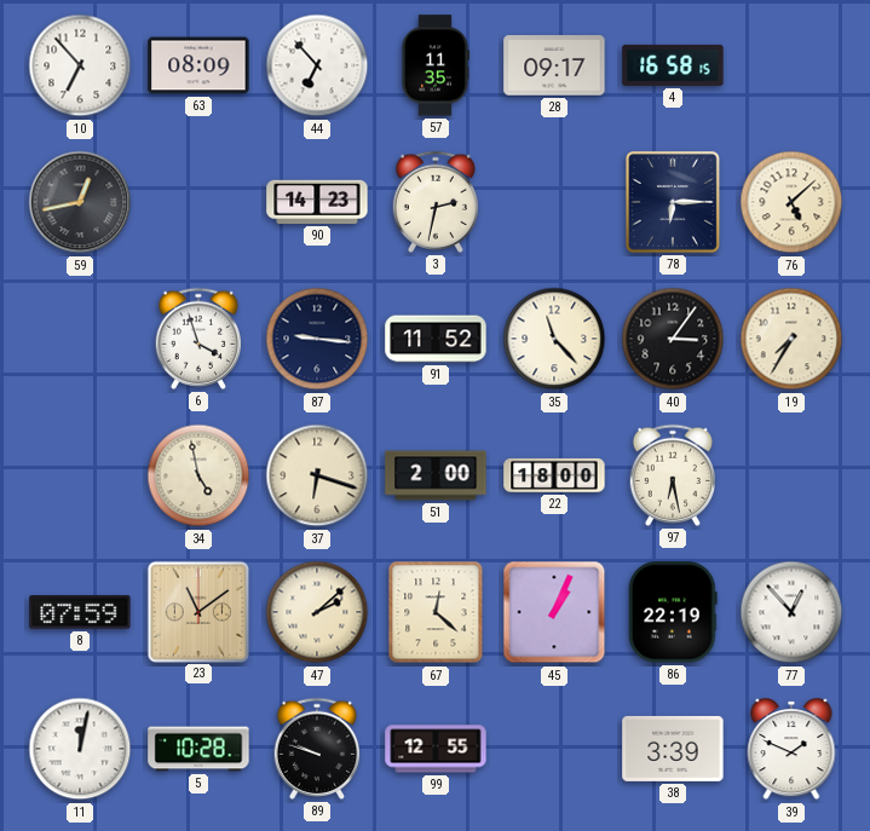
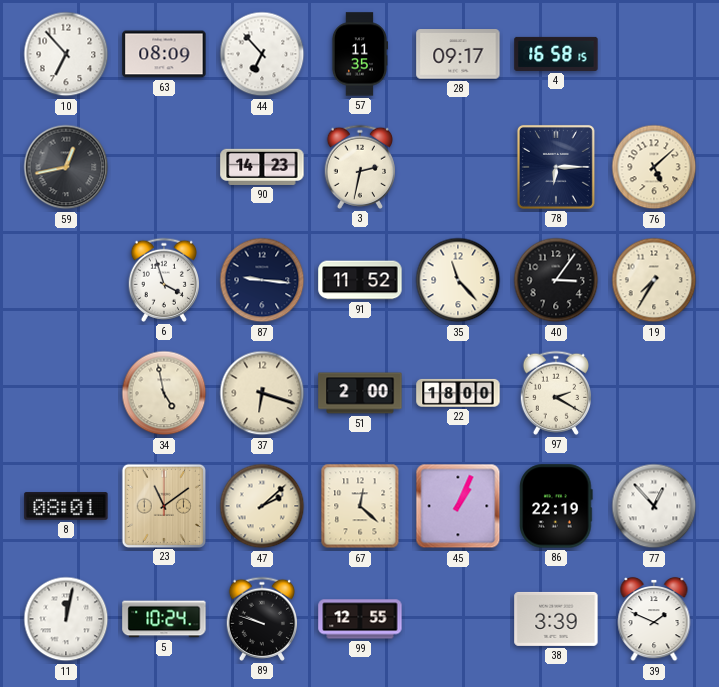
97: 6:28 -> 2:20 (555, 393)
8: 07:59 -> 08:01 (66, 506)
5: 10:28 -> 10:24 (164, 619)
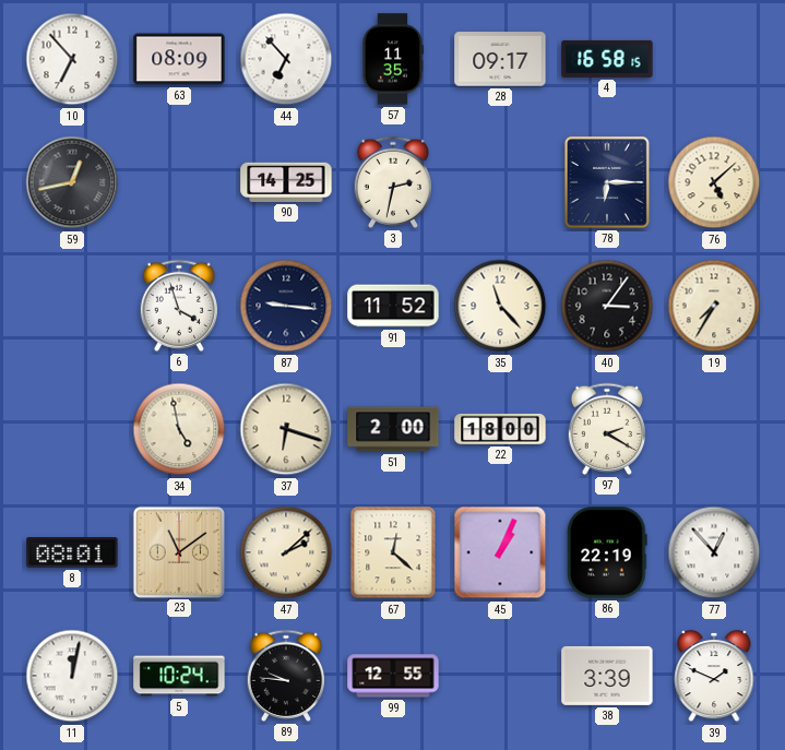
90: 14:23 -> 14:25 (286, 182)
89: 9:48 -> 9:46 (285, 676)
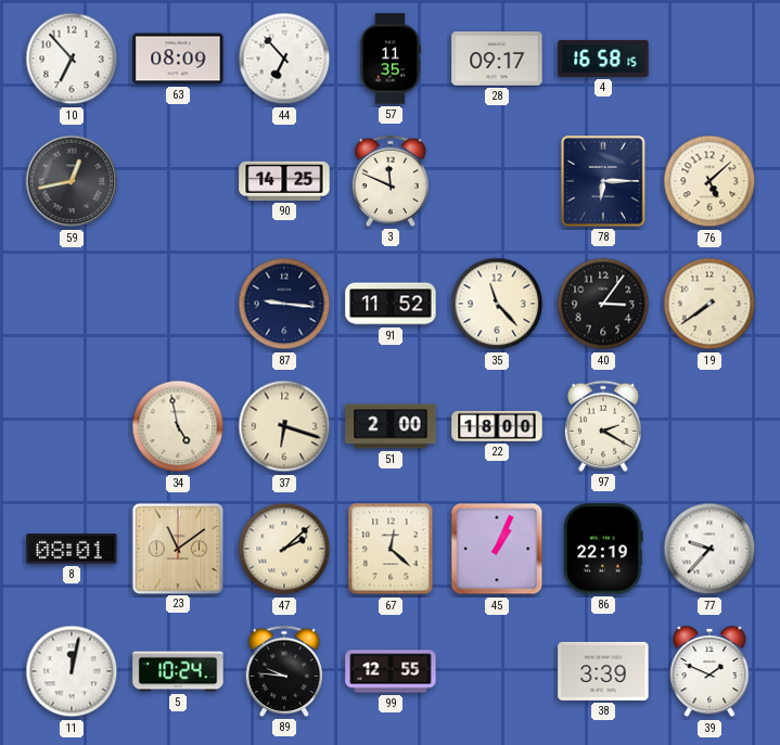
3: 2:32 -> 11:49 (389, 181)
6: 3:57 -> none (178, 306)
19: 7:35 -> 7:39 (709, 304)
77: 12:53 -> 9:37 (709, 549)
